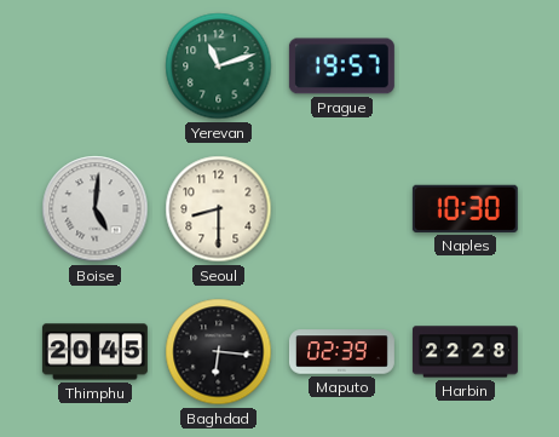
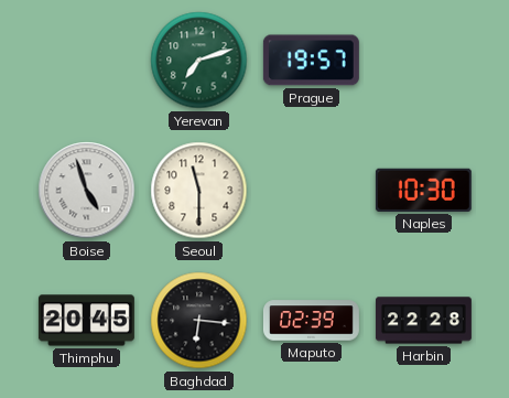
Yerevan: 11:12 -> 7:12 (199, 61)
Boise: 5:01 -> 4:57 (87, 191)
Seoul: 8:30 -> 11:30 (199, 191)
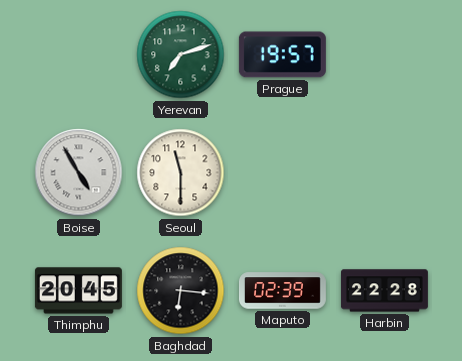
Boise: 4:57 -> 4:55 (79, 173)
Naples: 10:30 -> none (423, 190)
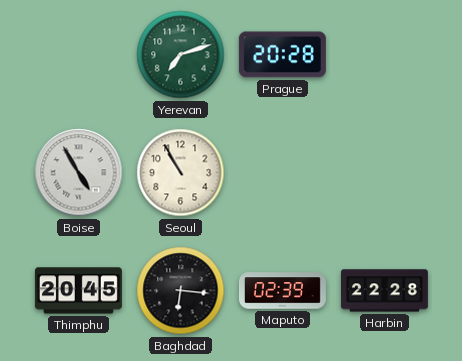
Prague: 19:57 -> 20:28 (282, 55)
Seoul: 11:30 -> 10:55 (181, 173)
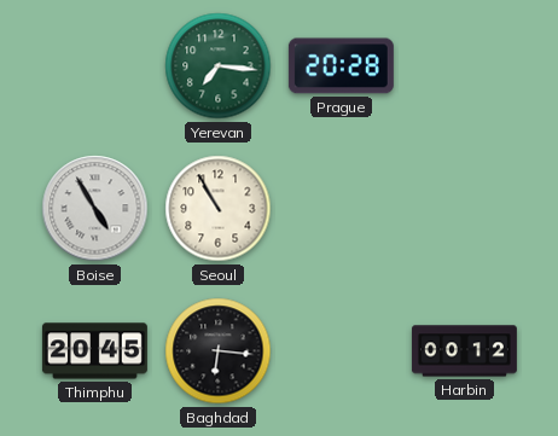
Yerevan: 7:12 -> 7:16 (219, 66)
Maputo: 02:39 -> none (282, 291)
Harbin: 22:28 -> 00:12 (464, 351)
